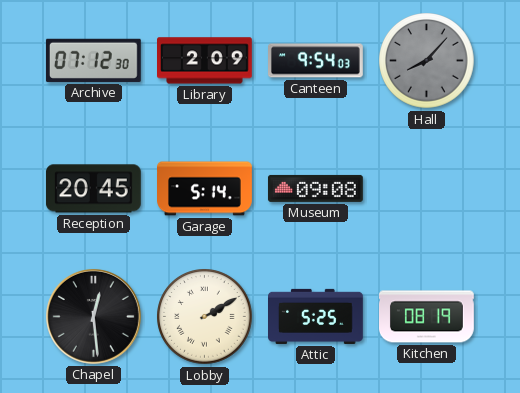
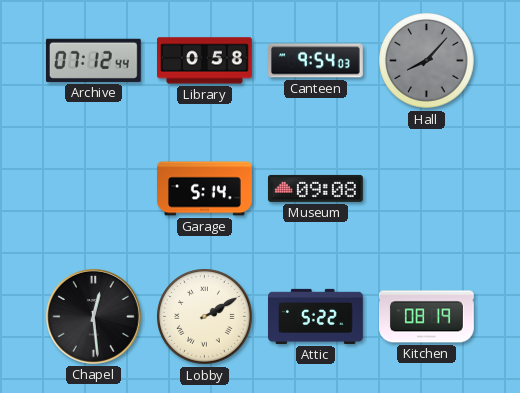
Archive: 07:12:30 -> 07:12:44 (93, 60)
Library: 2:09 -> 0:58 (205, 61)
Reception: 20:45 -> none (93, 189)
Attic: 5:25 -> 5:22 (316, 316)
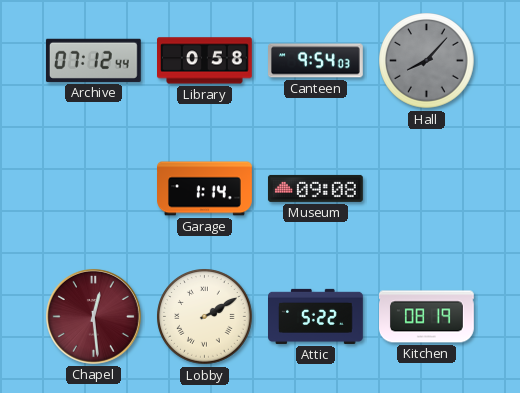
Garage: 5:14 -> 1:14 (205, 189)
Chapel dial: black -> burgundy (93, 316)
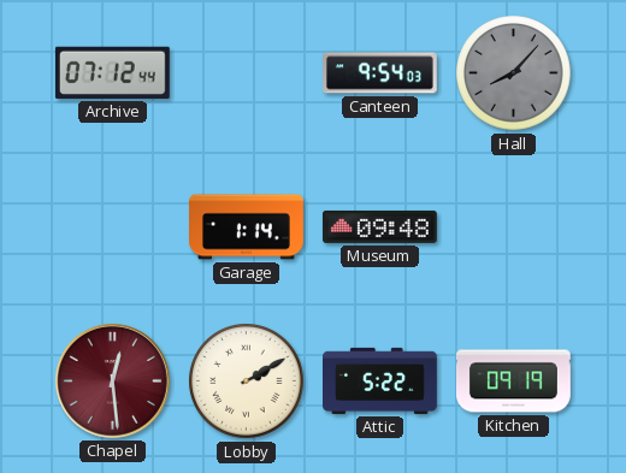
Library: 0:58 -> none (205, 61)
Museum: 09:08 -> 09:48 (380, 226)
Kitchen: 08:19 -> 09:19 (514, 382)
